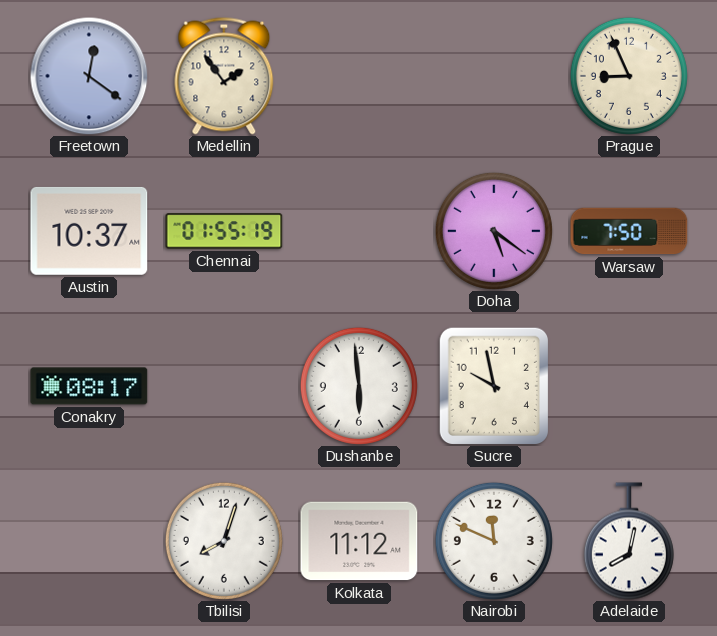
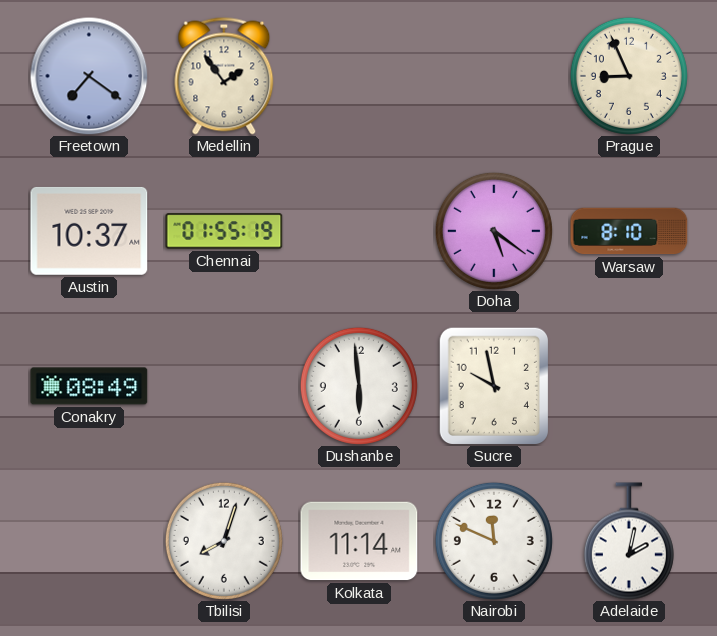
Freetown: 12:21 -> 7:21 (89, 76)
Warsaw: 7:50 -> 8:10 (629, 231)
Conakry: 08:17 -> 08:49 (89, 386)
Kolkata: 11:12 -> 11:14 (359, 541)
Adelaide: 8:02 -> 2:02 (629, 541)
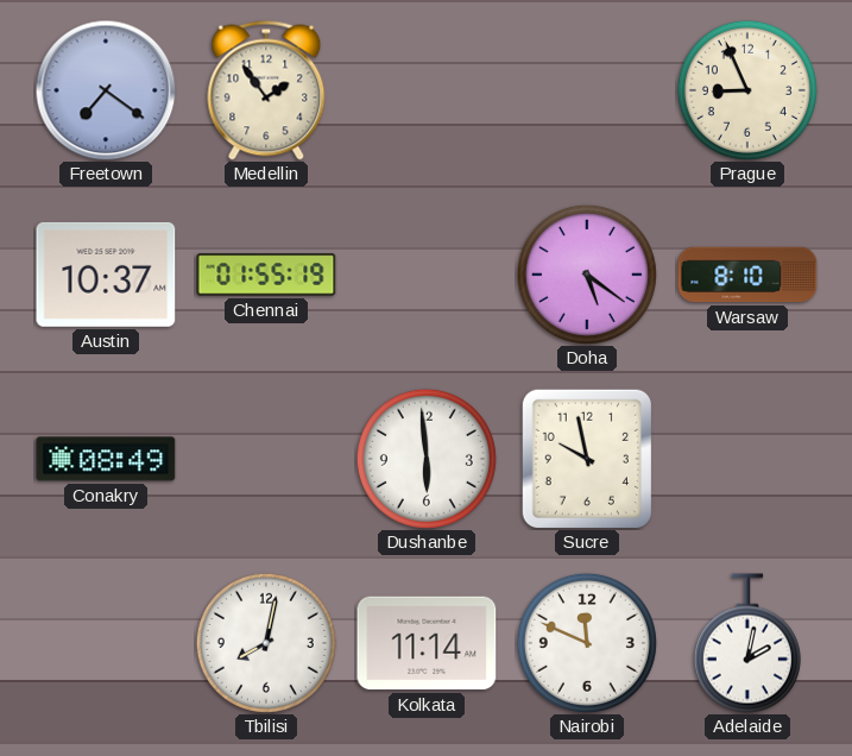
Tbilisi: 8:03 -> 8:02 (266, 643)
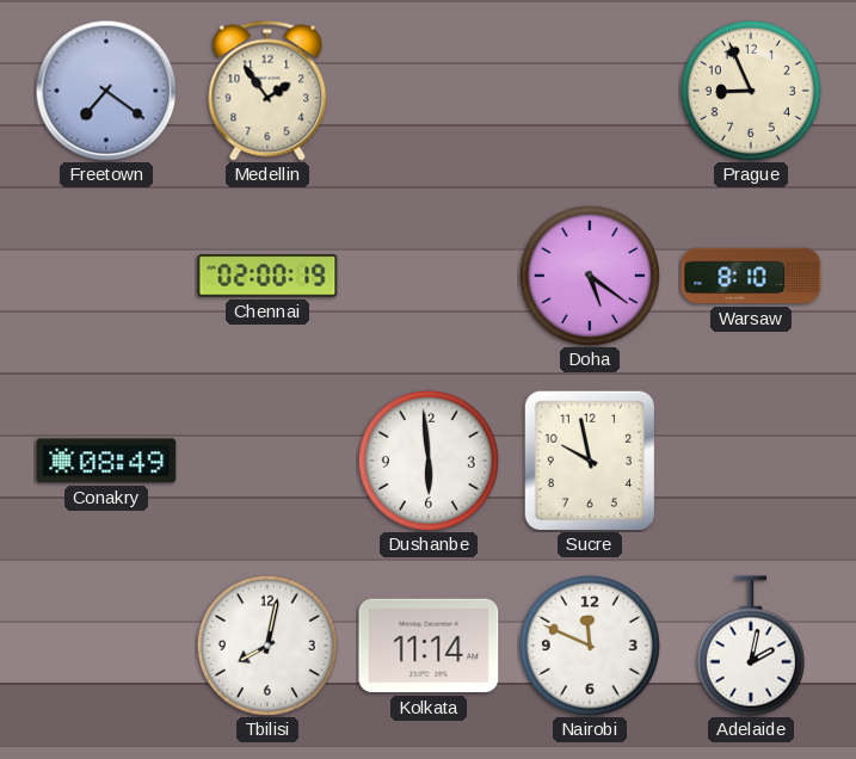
Austin: 10:37 -> none (106, 275)
Chennai: 01:55 -> 02:00 (267, 276)
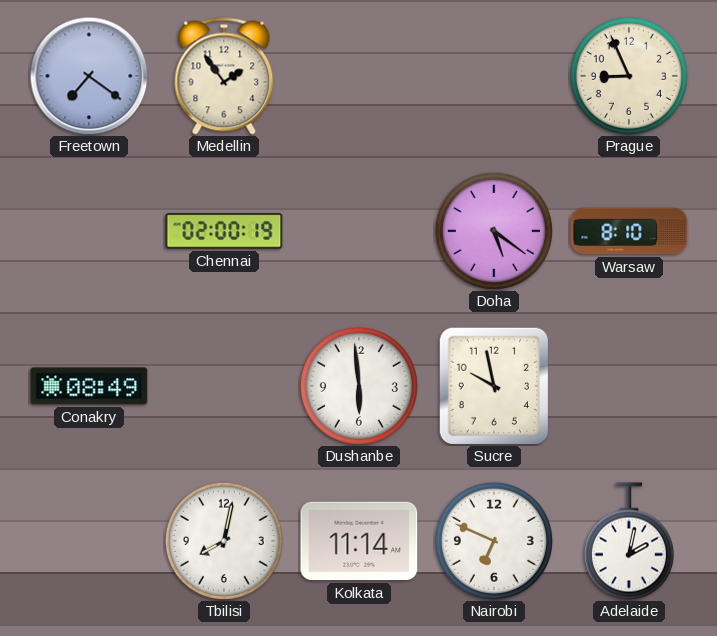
Nairobi: 11:49 -> 6:49 (494, 541)
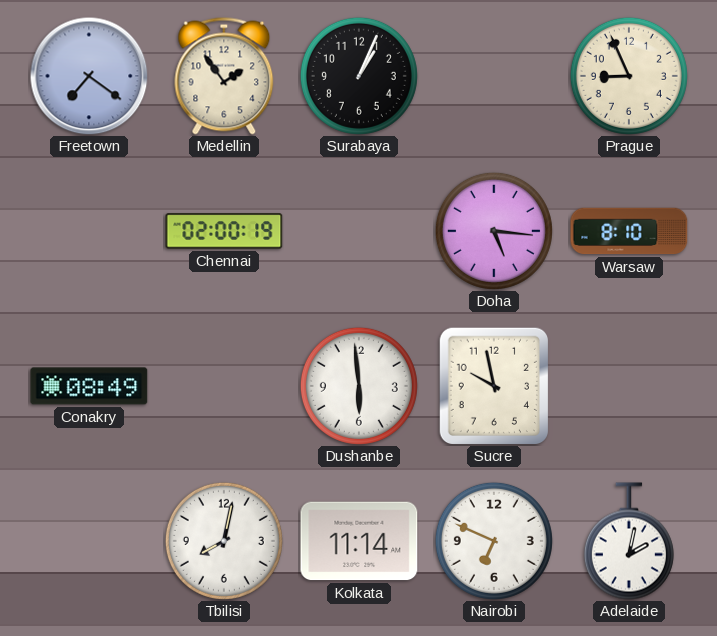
Surabaya: none -> 1:04 (359, 76)
Doha: 5:21 -> 5:16 (494, 231)
